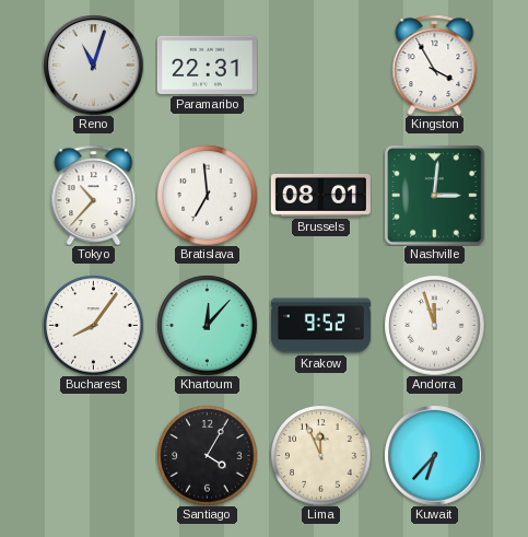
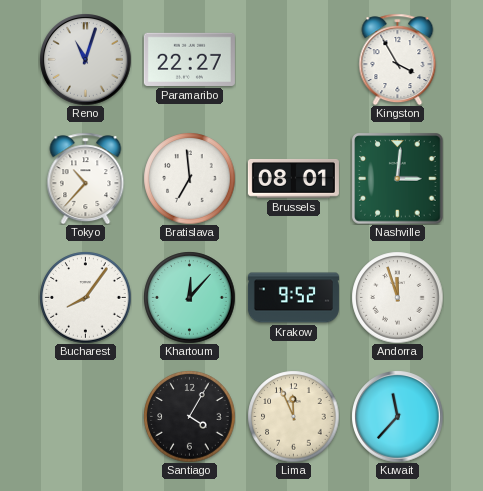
Paramaribo: 22:31 -> 22:27 (189, 59)
Kuwait: 6:37 -> 11:37 (397, 416)
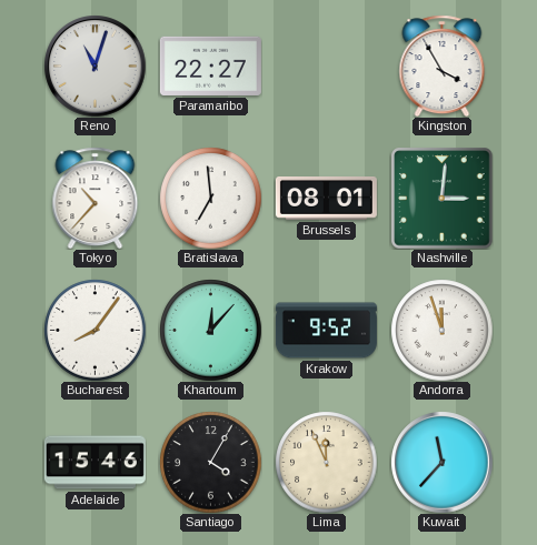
Adelaide: none -> 15:46 (95, 463)
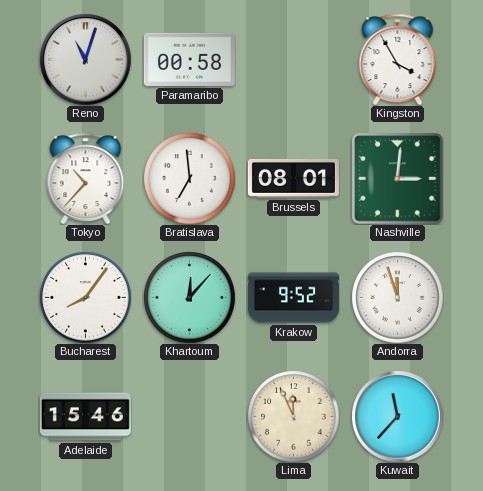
Paramaribo: 22:27 -> 00:58 (189, 59)
Santiago: 4:05 -> none (210, 462)
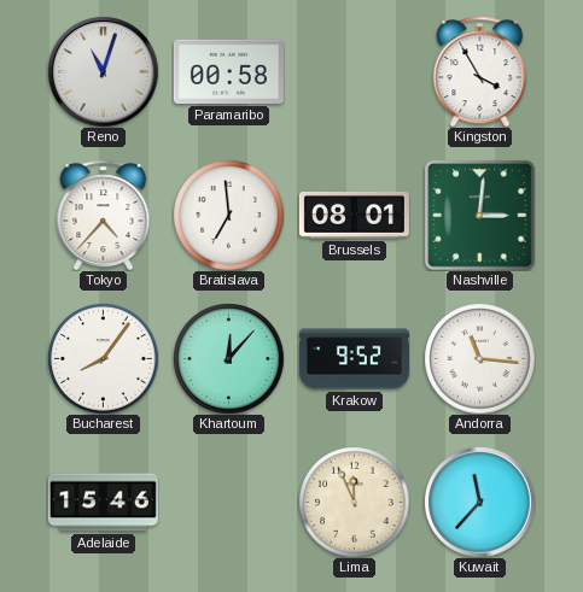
Tokyo: 10:37 -> 4:37 (104, 215)
Andorra: 11:57 -> 11:16 (479, 358)
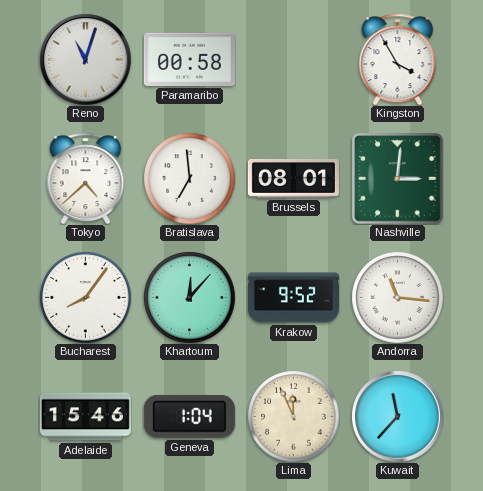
Tokyo: 4:37 -> 4:38 (86, 178)
Geneva: none -> 1:04 (189, 416)
